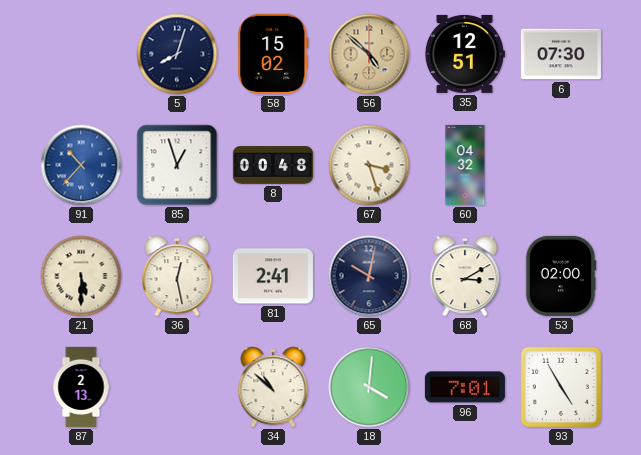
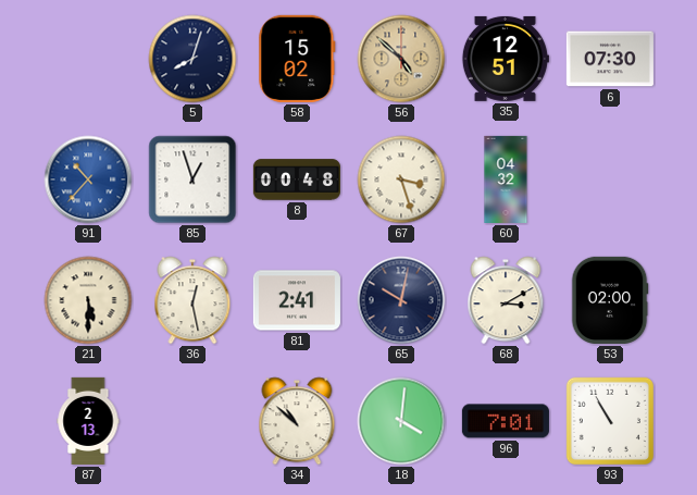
93: 4:55 -> 10:55 (610, 421)
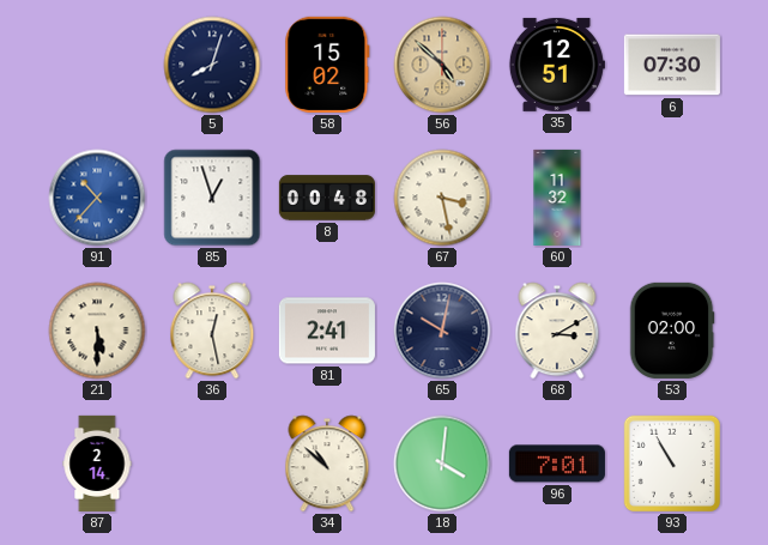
67: 3:27 -> 3:28 (442, 198)
60: 04:32 -> 11:32 (557, 198)
87: 2:13 -> 2:14 (97, 464)
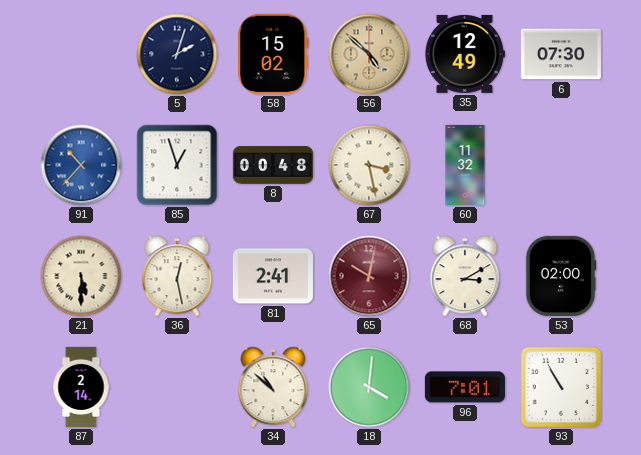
5: 8:03 -> 2:03 (177, 54)
35: 12:51 -> 12:49 (464, 54)
65 dial: navy -> burgundy (369, 276)
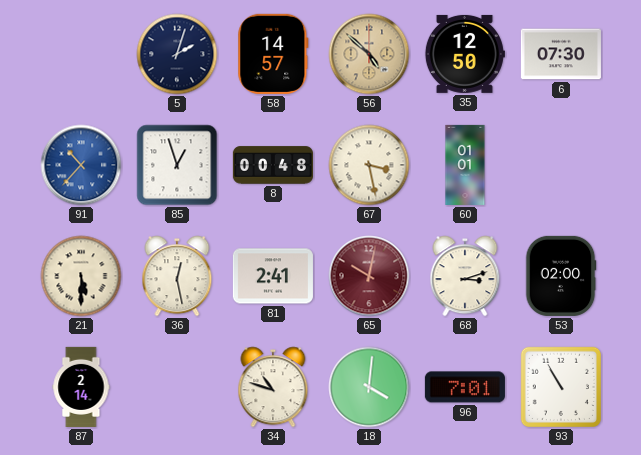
58: 15:02 -> 14:57 (273, 54)
35: 12:49 -> 12:50 (464, 54)
60: 11:32 -> 01:01 (465, 165)
68: 3:10 -> 3:12 (465, 276)
34: 10:52 -> 10:48 (273, 387)
